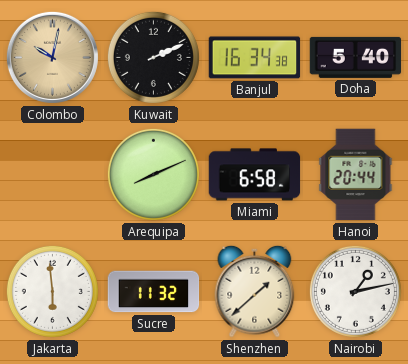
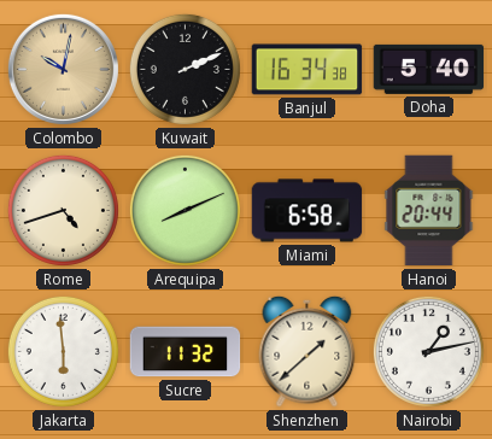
Rome: none -> 4:42 (63, 210)
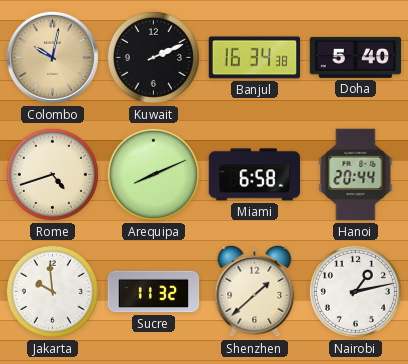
Jakarta: 5:59 -> 9:59 (52, 291)
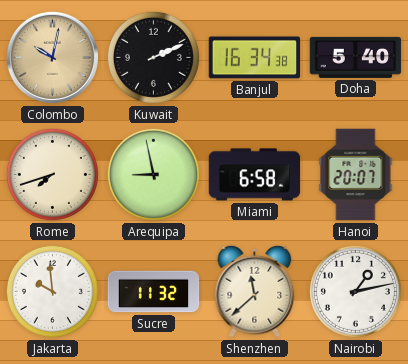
Rome: 4:42 -> 7:42 (52, 174)
Arequipa: 8:11 -> 8:58 (153, 174)
Hanoi: 20:44 -> 20:07 (356, 175)
Shenzhen: 1:38 -> 11:38 (255, 291)
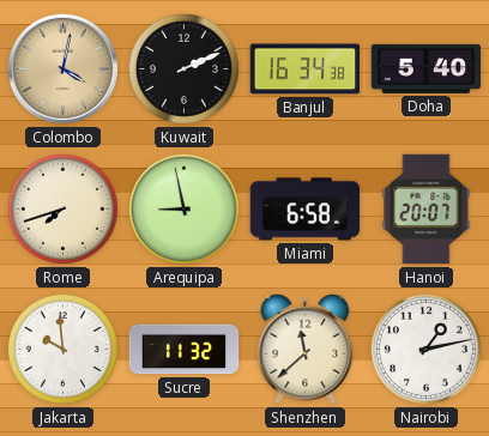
Colombo: 10:02 -> 4:02 (62, 68)
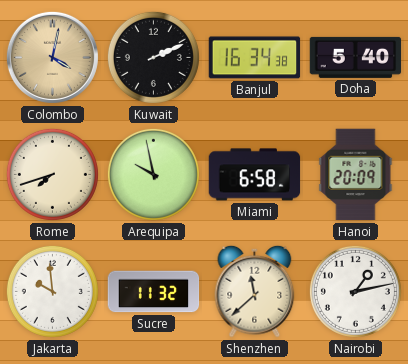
Arequipa: 8:58 -> 9:58 (153, 174)
Hanoi: 20:07 -> 20:09 (356, 175)
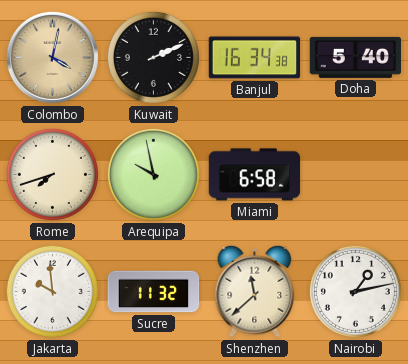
Hanoi: 20:09 -> none (356, 175)
